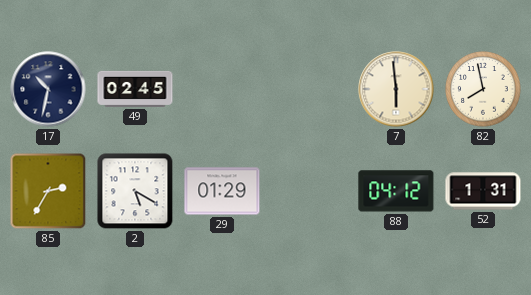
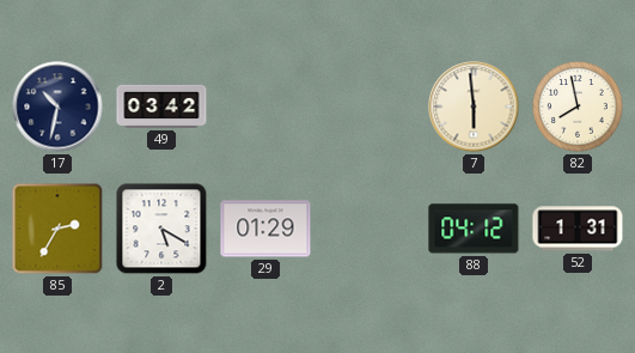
49: 02:45 -> 03:42 (161, 106)
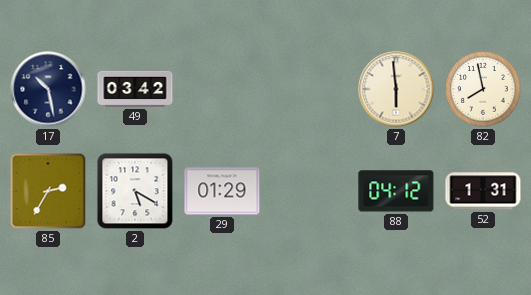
17: 10:32 -> 10:28 (48, 89)
